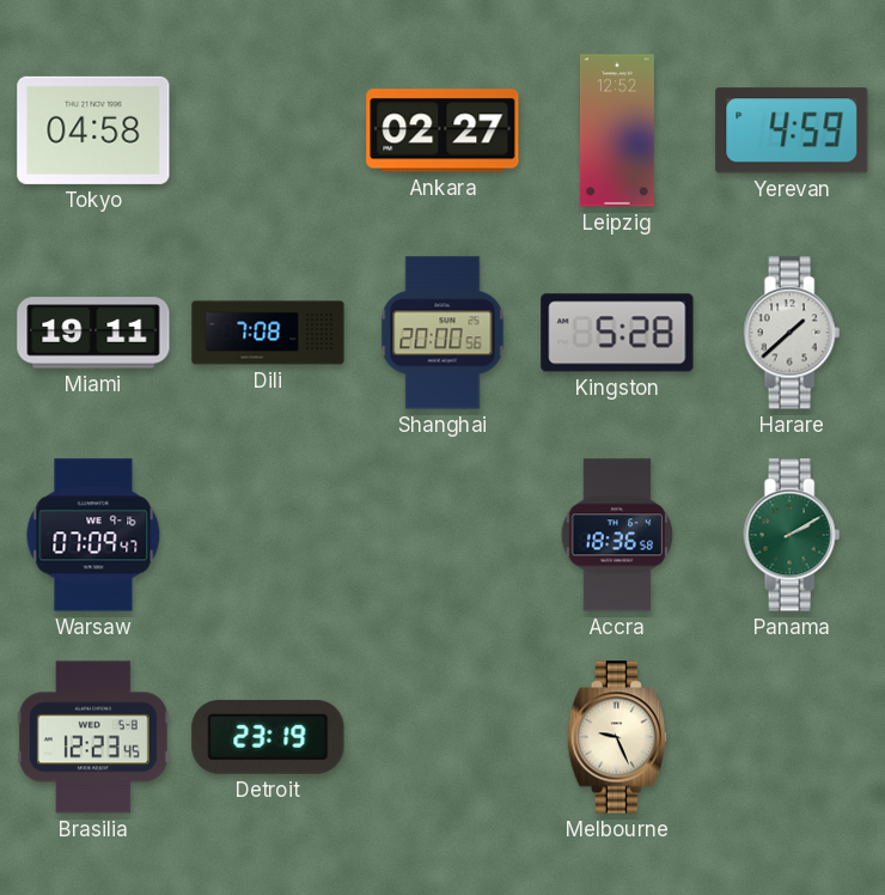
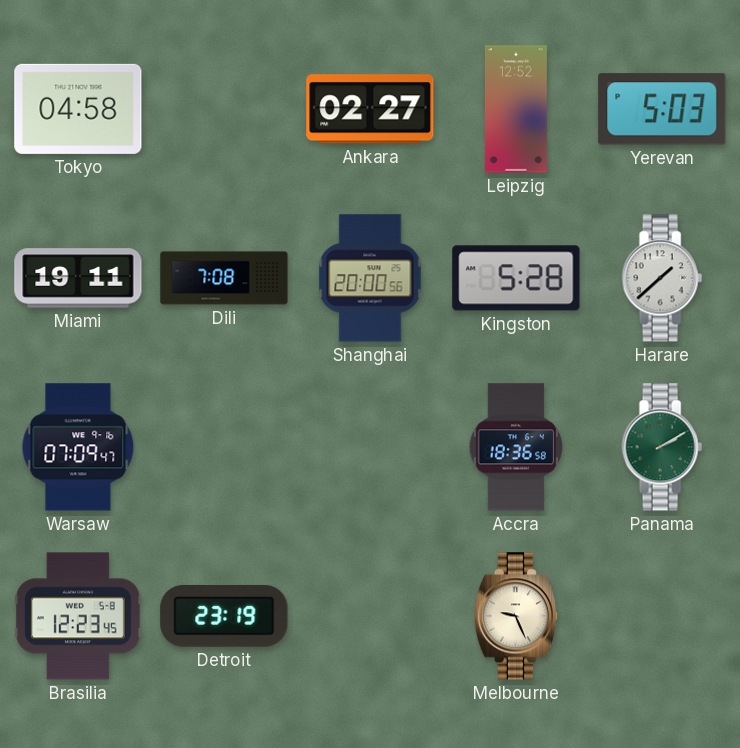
Yerevan: 4:59 -> 5:03 (662, 109)
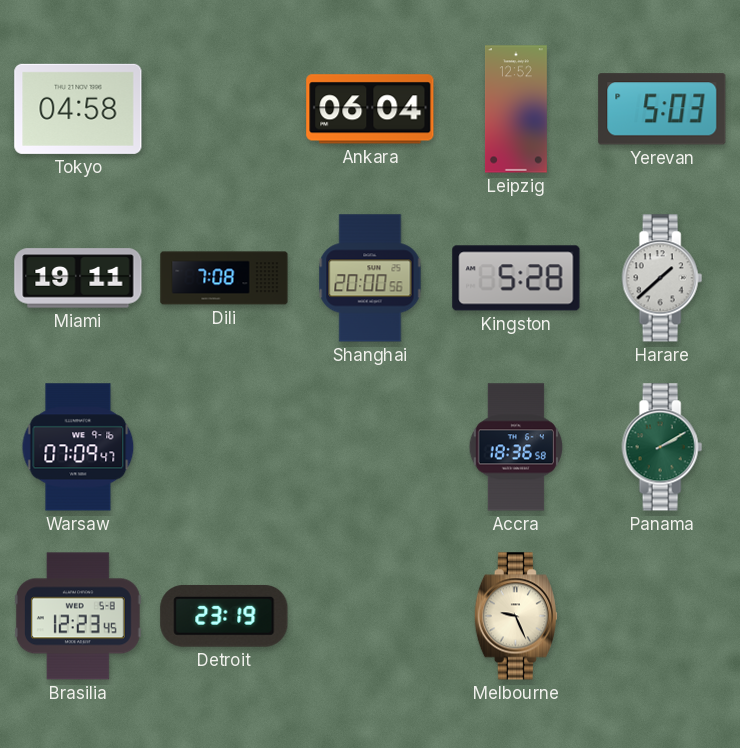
Ankara: 02:27 -> 06:04 (370, 109)
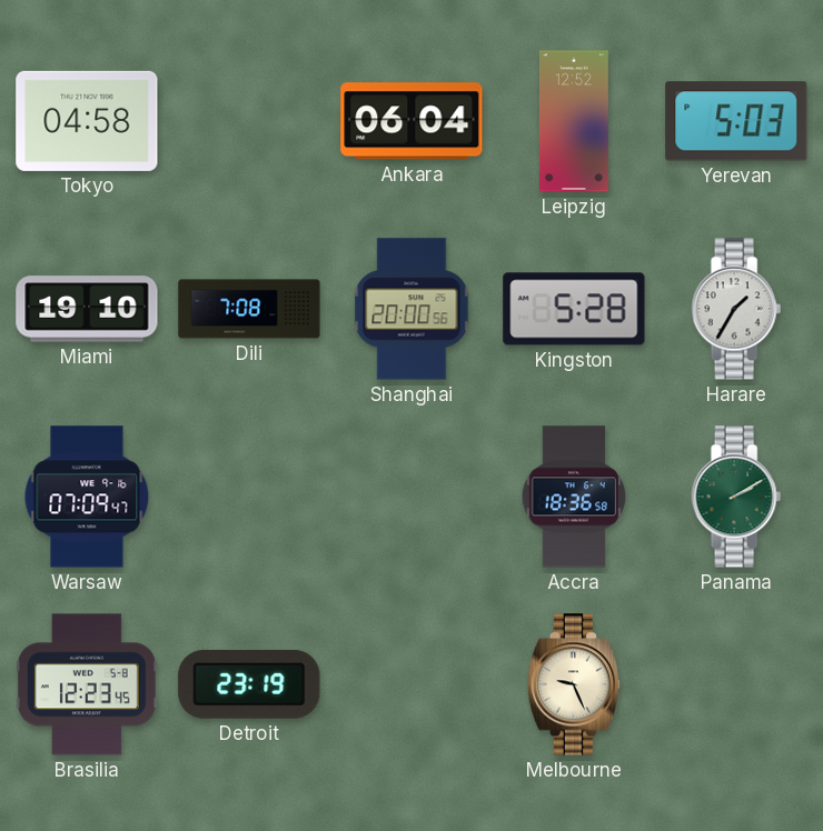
Miami: 19:11 -> 19:10 (87, 309)
Harare: 1:38 -> 1:35 (736, 309)
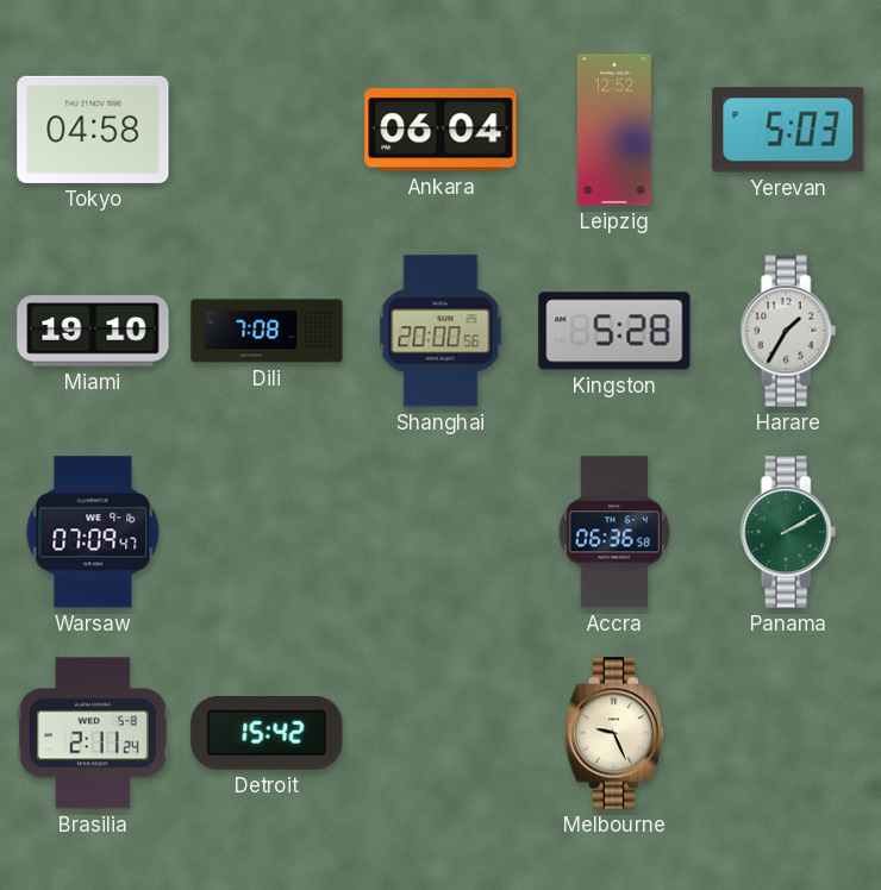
Accra: 18:36 -> 06:36 (614, 532)
Brasilia: 12:23 -> 2:11 (93, 733)
Detroit: 23:19 -> 15:42 (267, 733)
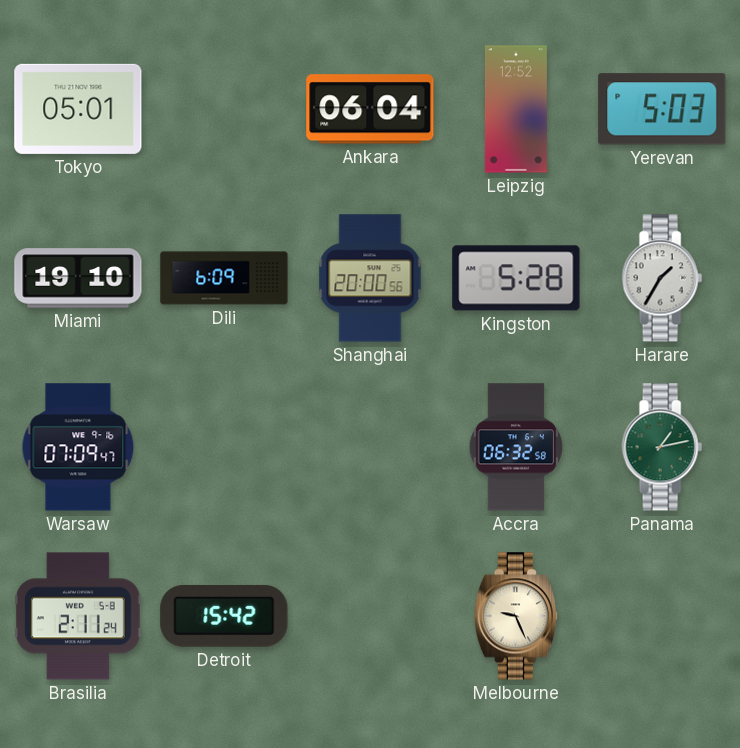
Tokyo: 04:58 -> 05:01 (78, 109)
Dili: 7:08 -> 6:09 (224, 278)
Accra: 06:36 -> 06:32 (516, 447)
Panama: 2:10 -> 1:13 (662, 447)
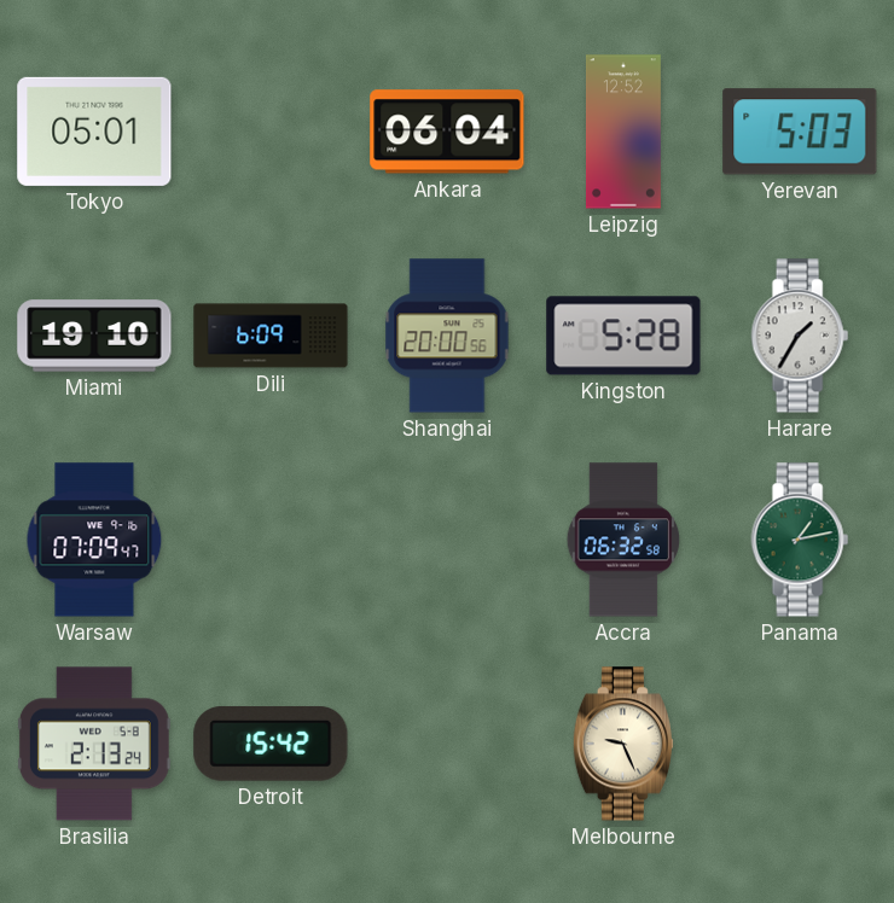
Brasilia: 2:11 -> 2:13 (94, 744)
